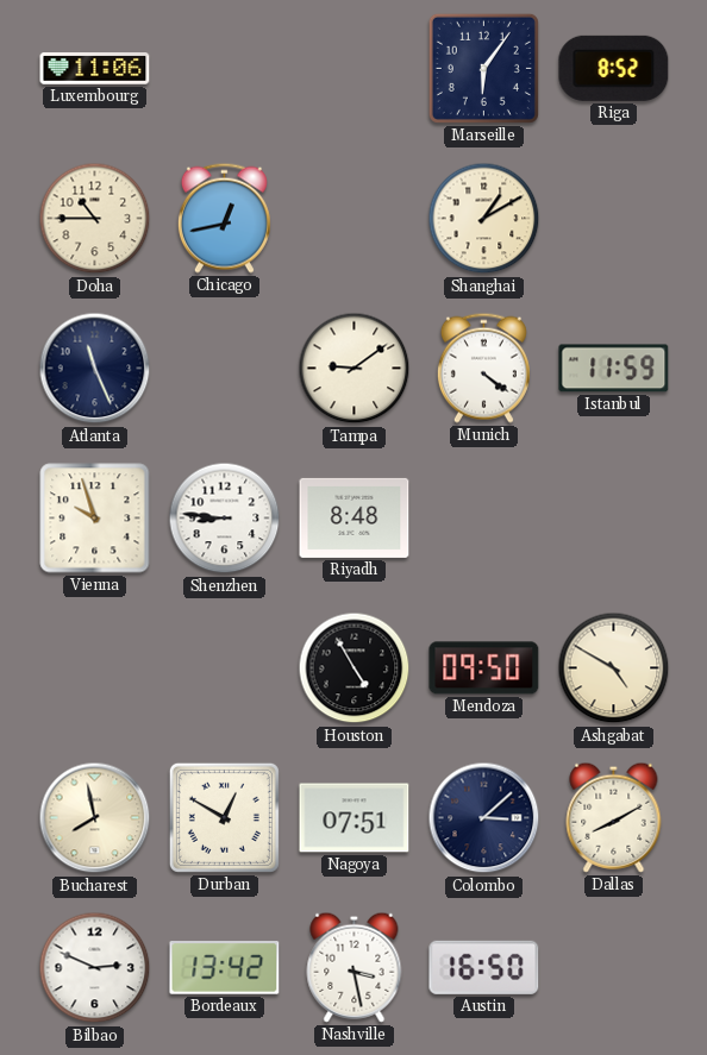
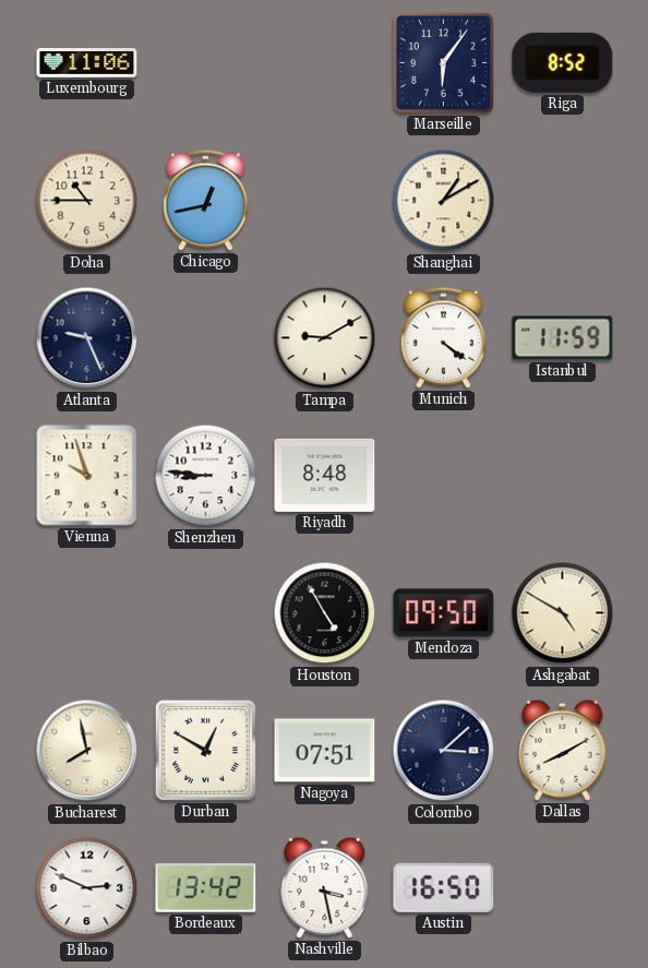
Atlanta: 11:26 -> 9:26 (87, 338)
Tampa: 9:09 -> 9:10 (325, 338)
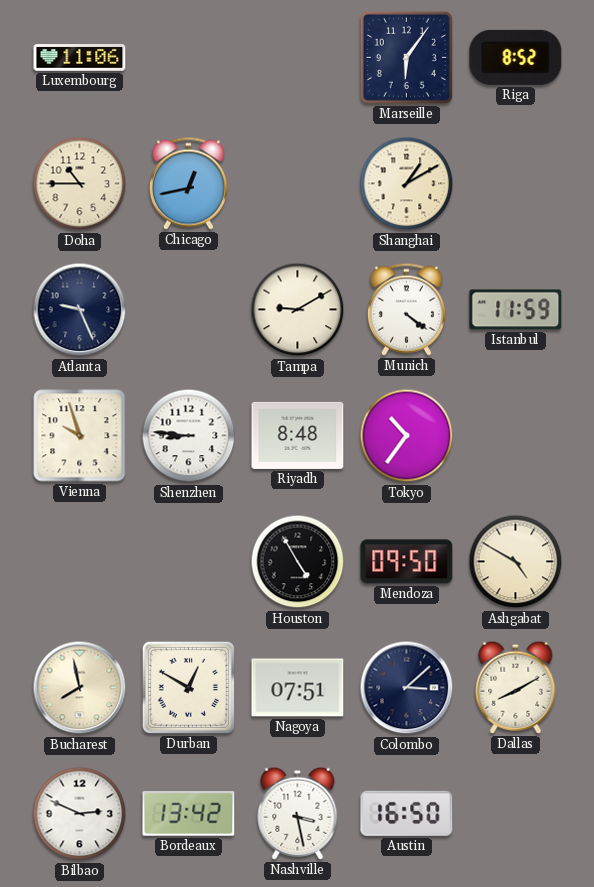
Tokyo: none -> 10:36 (407, 436)
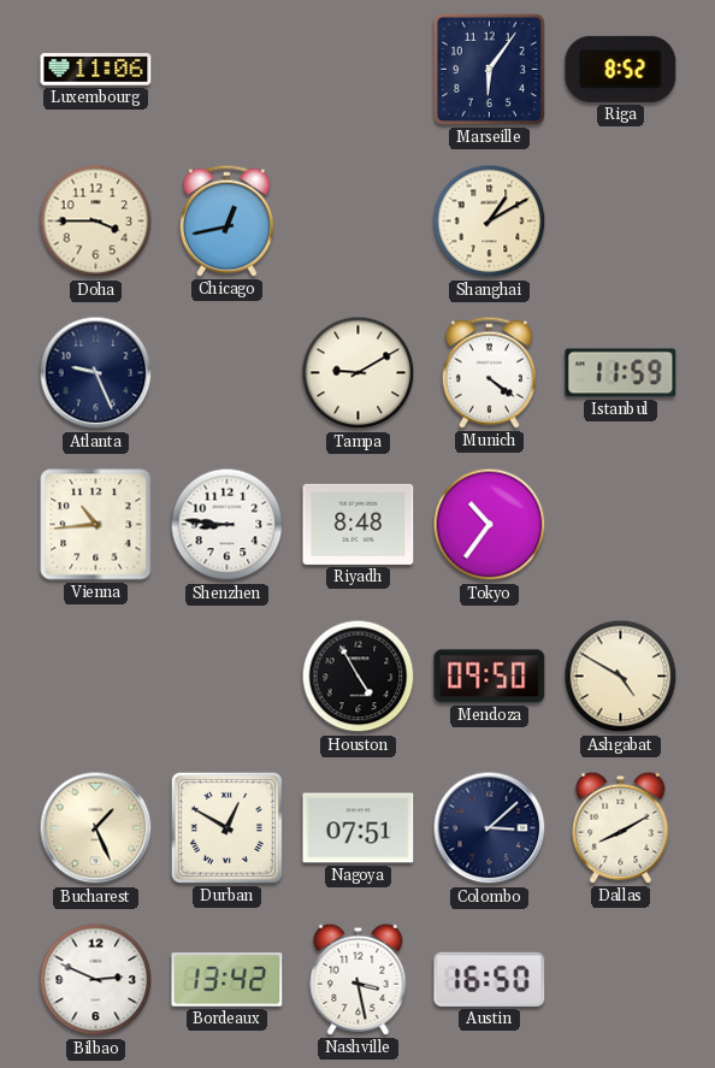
Doha: 10:45 -> 3:45 (96, 222)
Vienna: 9:57 -> 10:44 (96, 525)
Bucharest: 7:58 -> 1:26 (96, 828)
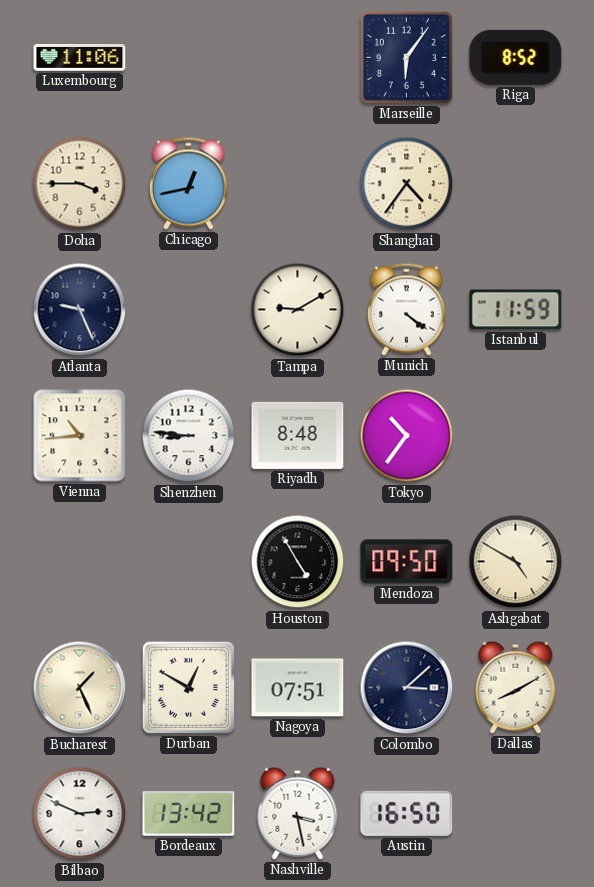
Shanghai: 1:10 -> 4:36 (407, 184)
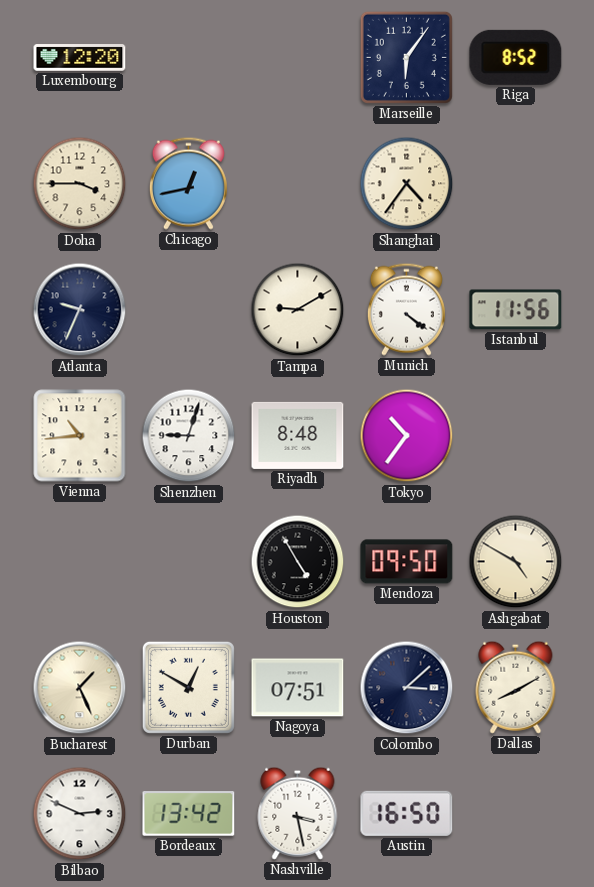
Luxembourg: 11:06 -> 12:20 (80, 58)
Atlanta: 9:26 -> 9:34 (80, 310)
Istanbul: 11:59 -> 11:56 (516, 310)
Shenzhen: 8:46 -> 9:03 (189, 436)
